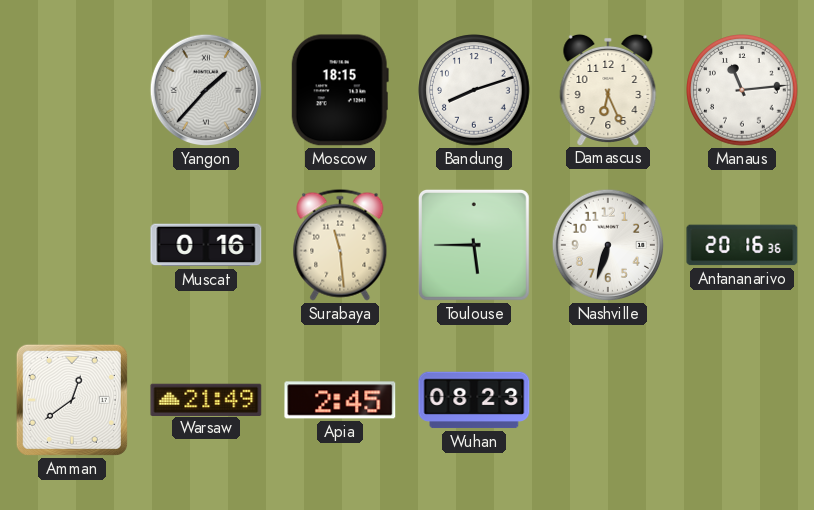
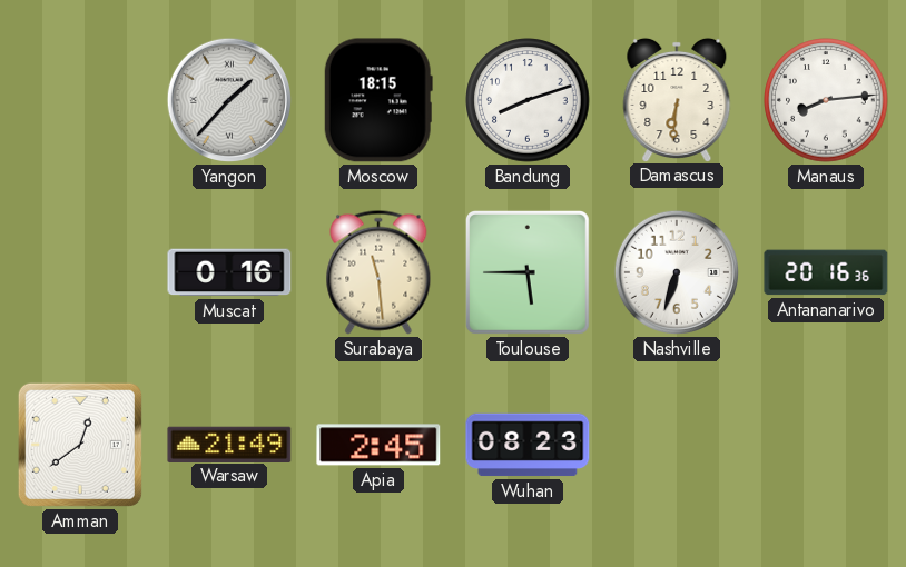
Damascus: 6:26 -> 6:31 (677, 99)
Manaus: 11:14 -> 8:14 (826, 100)
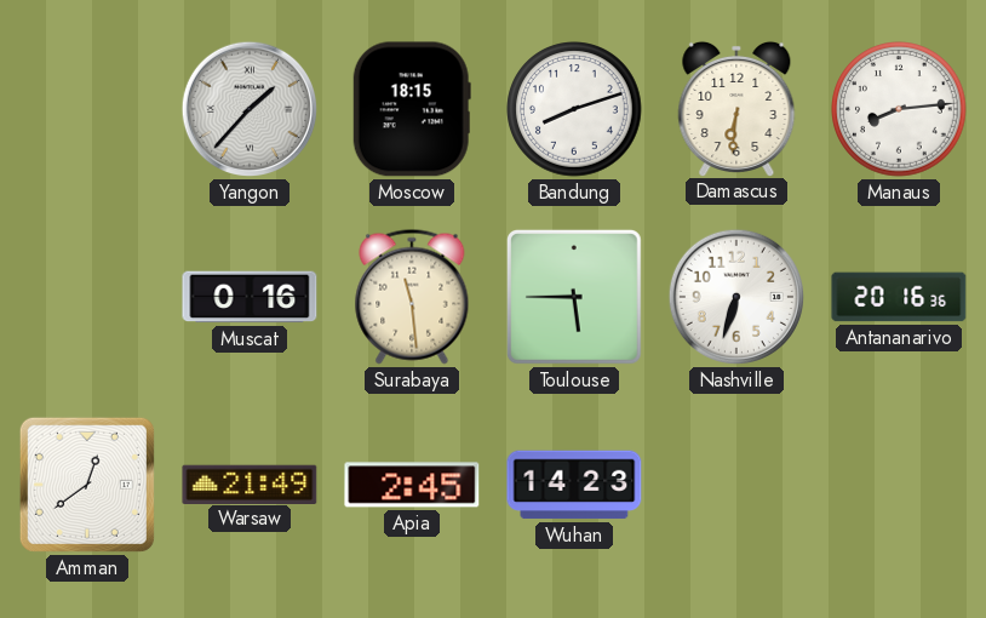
Wuhan: 08:23 -> 14:23 (574, 485)
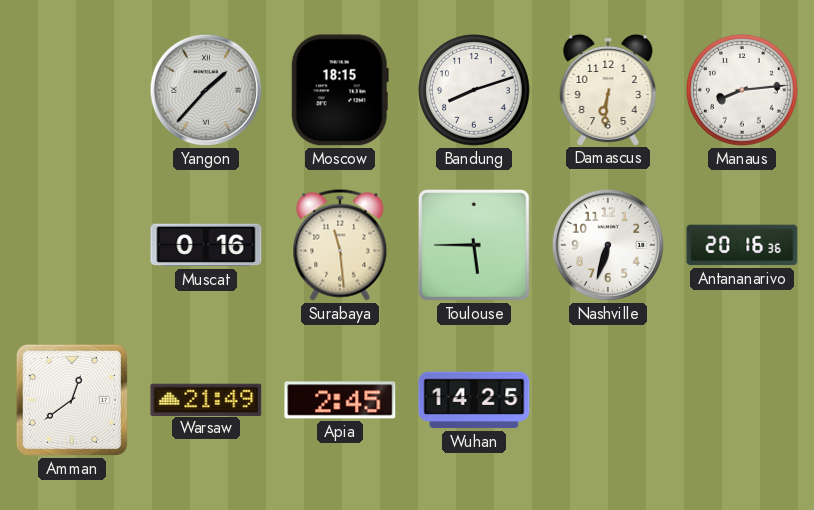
Wuhan: 14:23 -> 14:25 (474, 400)
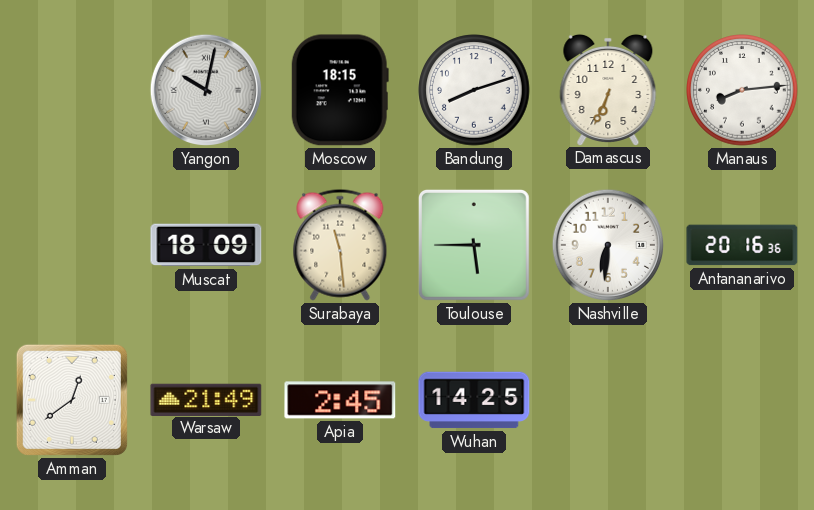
Yangon: 1:37 -> 10:02 (206, 90)
Damascus: 6:31 -> 6:34 (608, 89)
Muscat: 0:16 -> 18:09 (206, 245)
Nashville: 6:33 -> 6:31 (608, 245)
